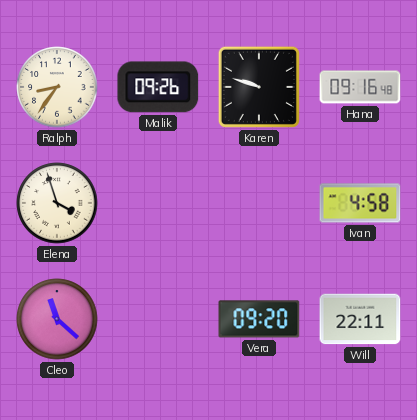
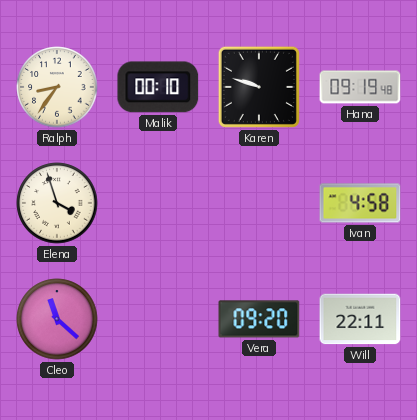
Malik: 09:26 -> 00:10 (158, 87)
Hana: 09:16 -> 09:19 (360, 87)
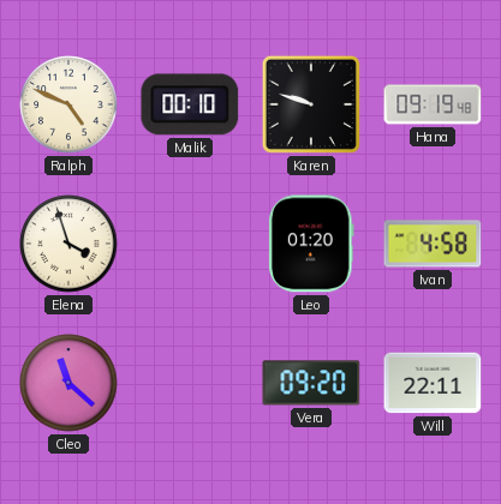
Ralph: 8:36 -> 4:49 (68, 104)
Leo: none -> 01:20 (311, 244)
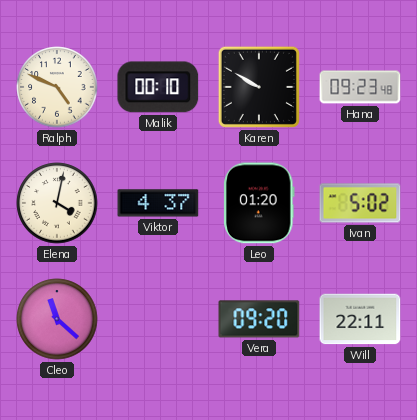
Karen: 9:48 -> 9:50 (259, 87)
Hana: 09:19 -> 09:23 (360, 87)
Elena: 3:57 -> 4:02 (57, 203)
Viktor: none -> 4:37 (158, 203)
Ivan: 4:58 -> 5:02 (360, 203)
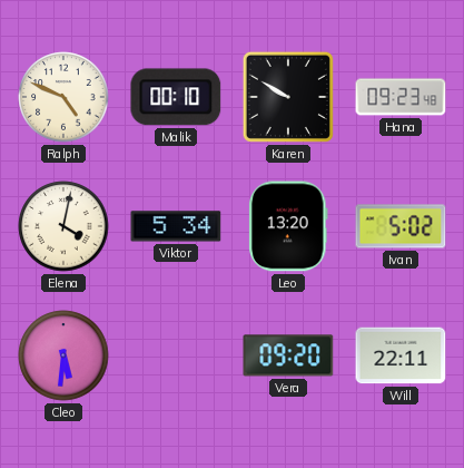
Viktor: 4:37 -> 5:34 (176, 226)
Leo: 01:20 -> 13:20 (288, 226)
Cleo: 11:22 -> 5:31 (63, 355)
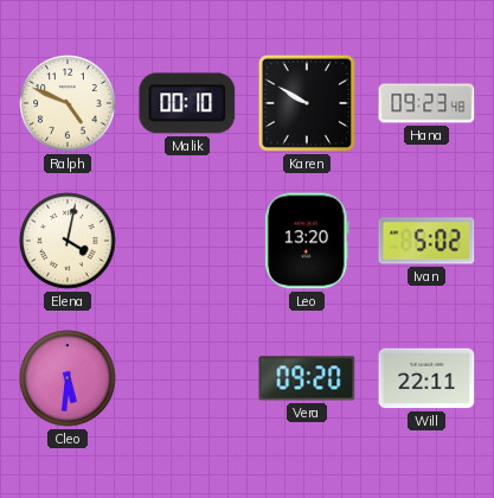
Viktor: 5:34 -> none (176, 226)
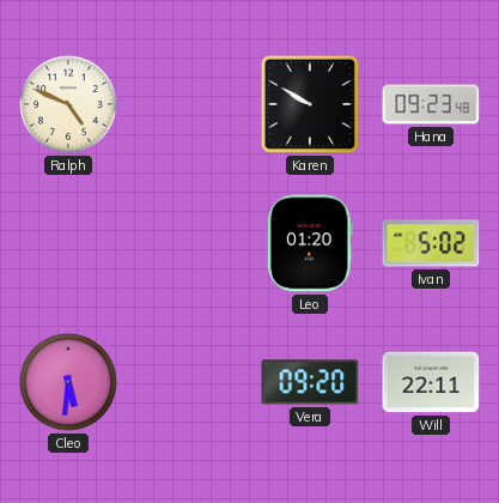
Malik: 00:10 -> none (187, 103)
Elena: 4:02 -> none (68, 241)
Leo: 13:20 -> 01:20 (310, 243)
